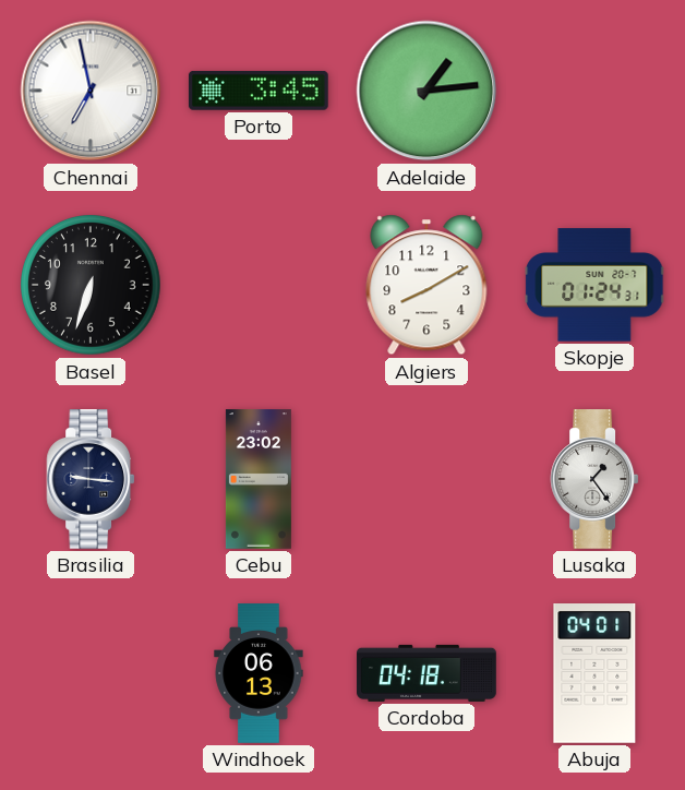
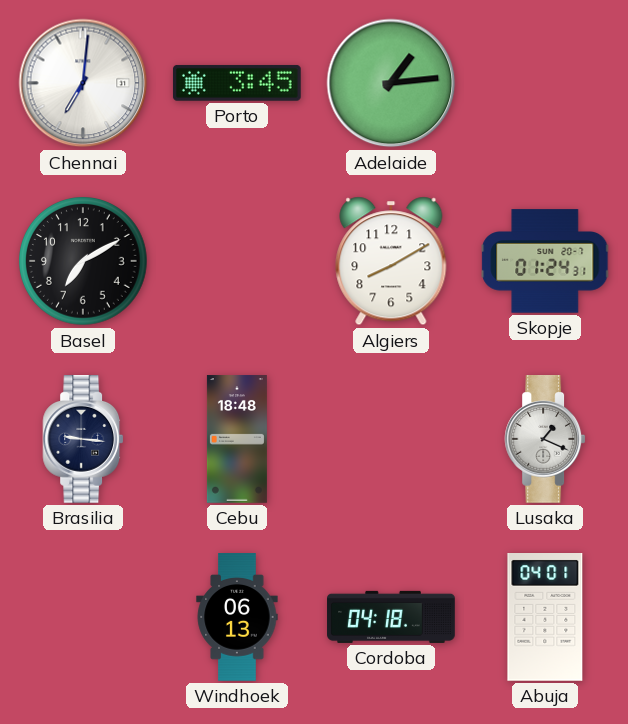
Chennai: 6:58 -> 7:01 (83, 83)
Basel: 6:33 -> 7:10 (83, 261)
Cebu: 23:02 -> 18:48 (237, 439)
Lusaka: 1:24 -> 1:19 (545, 440)
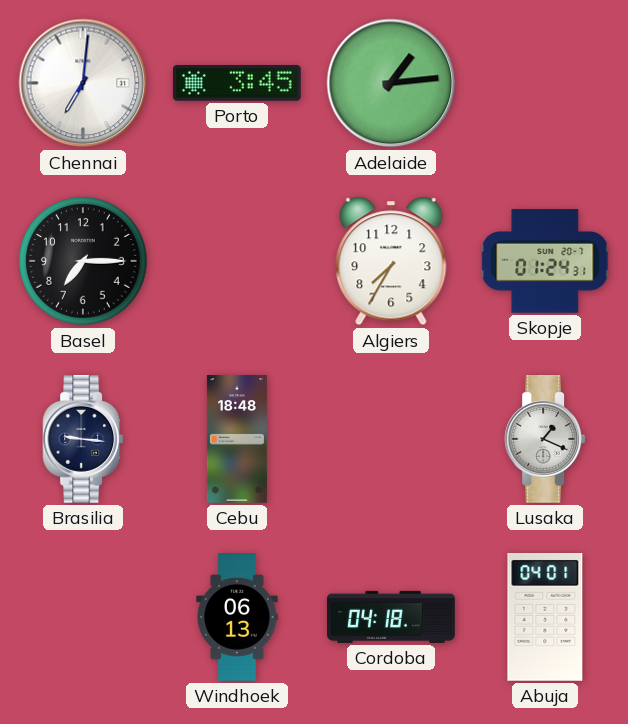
Basel: 7:10 -> 7:15 (83, 261)
Algiers: 8:10 -> 7:35 (391, 261)
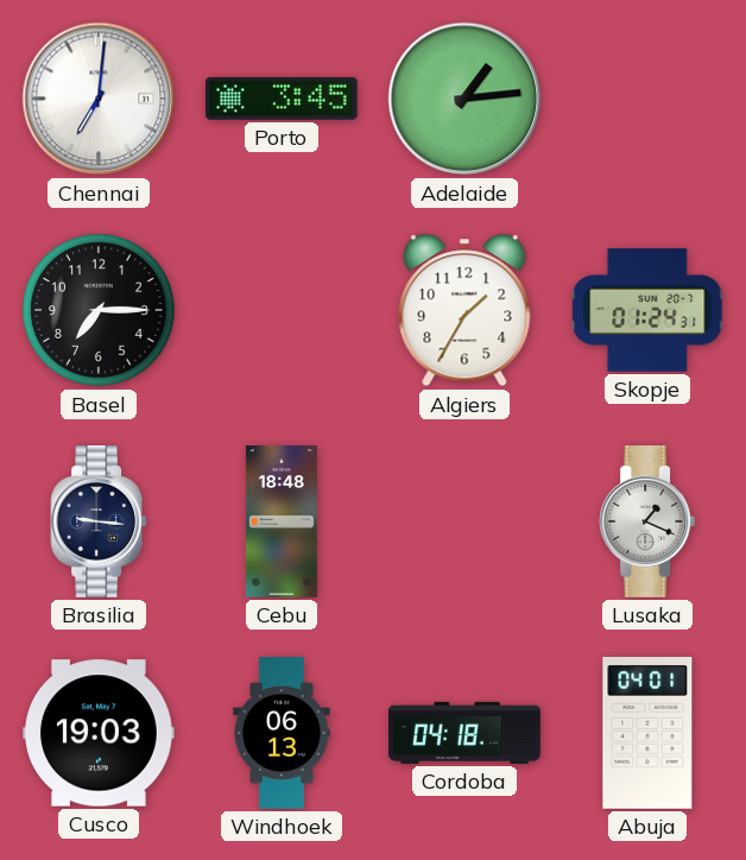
Algiers: 7:35 -> 1:35 (464, 310)
Cusco: none -> 19:03 (100, 733)
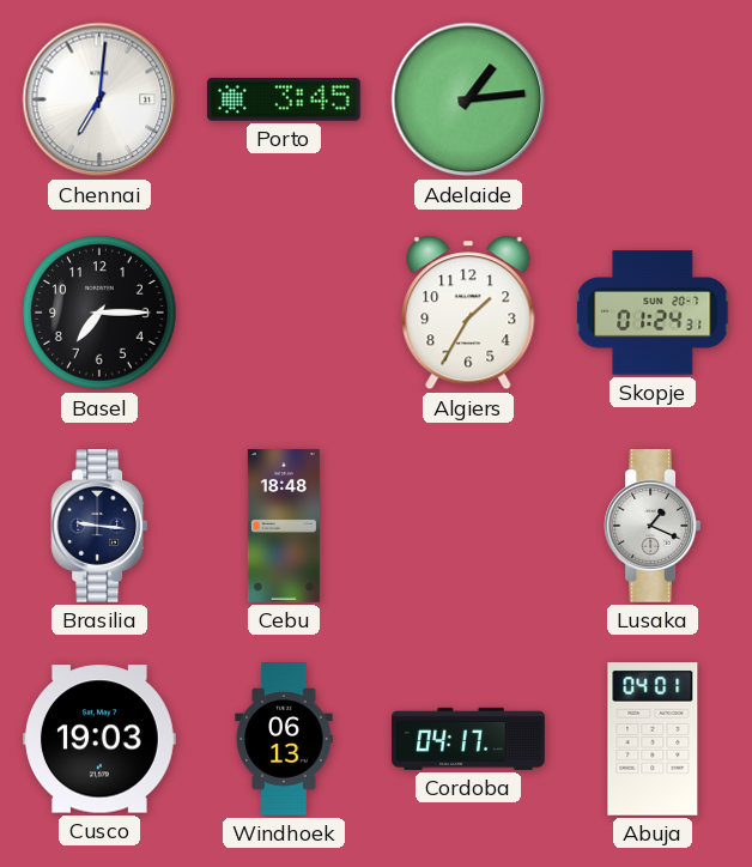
Cordoba: 04:18 -> 04:17 (468, 739)
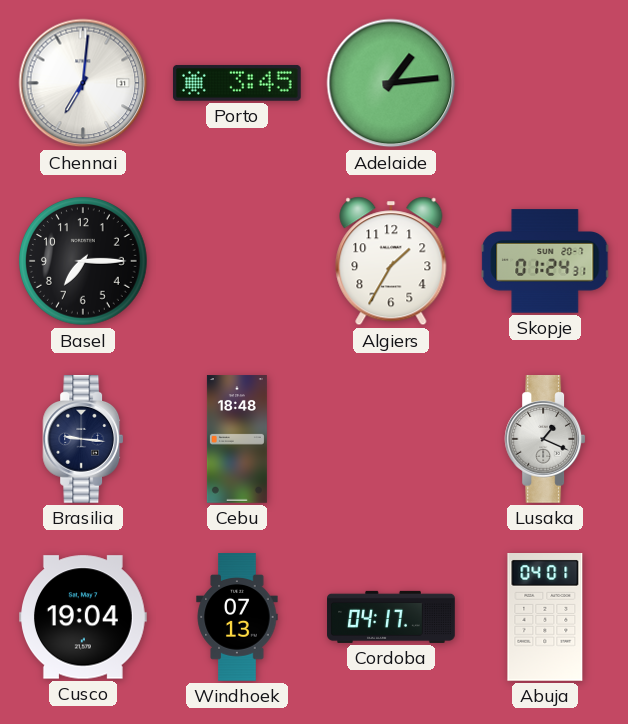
Cusco: 19:03 -> 19:04 (84, 617)
Windhoek: 06:13 -> 07:13 (237, 617)
